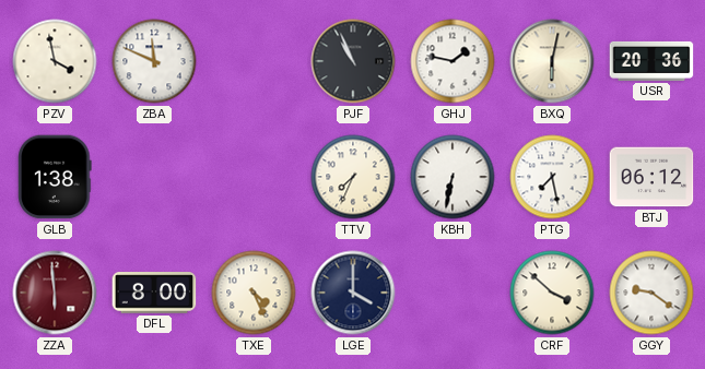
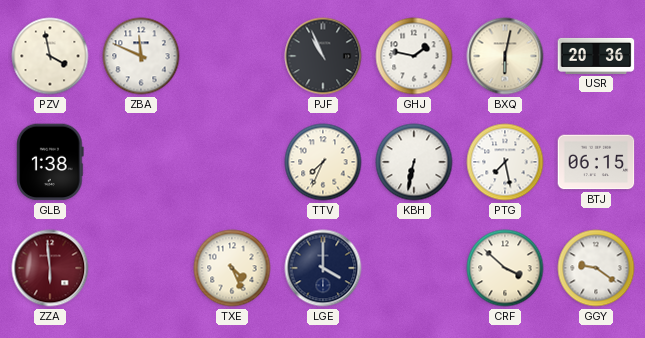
BTJ: 06:12 -> 06:15 (596, 162)
DFL: 8:00 -> none (154, 293)
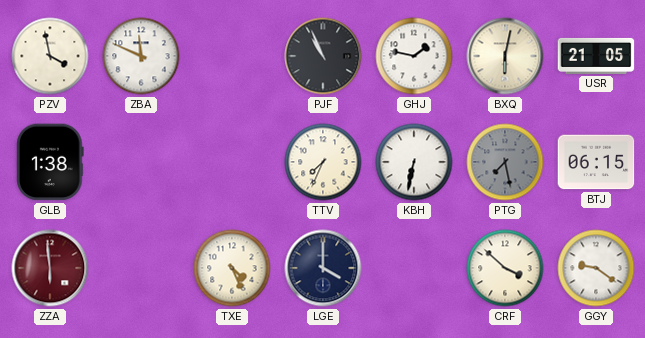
USR: 20:36 -> 21:05 (596, 56)
PTG dial: white -> grey (505, 162)
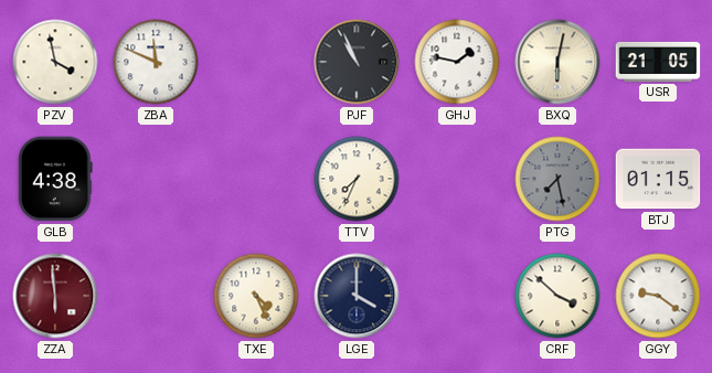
GLB: 1:38 -> 4:38 (56, 179)
KBH: 6:32 -> none (414, 162)
BTJ: 06:15 -> 01:15 (658, 179)
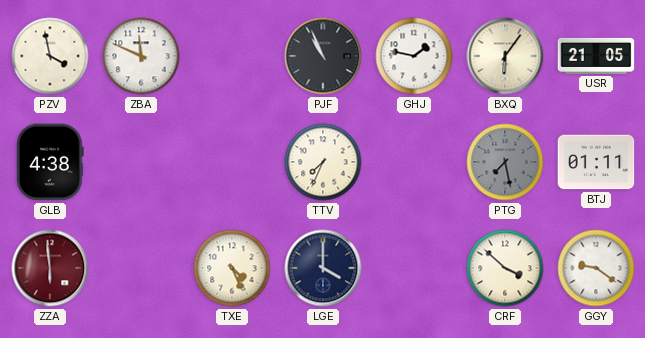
BXQ: 6:02 -> 6:06 (505, 56)
BTJ: 01:15 -> 01:11 (596, 162)
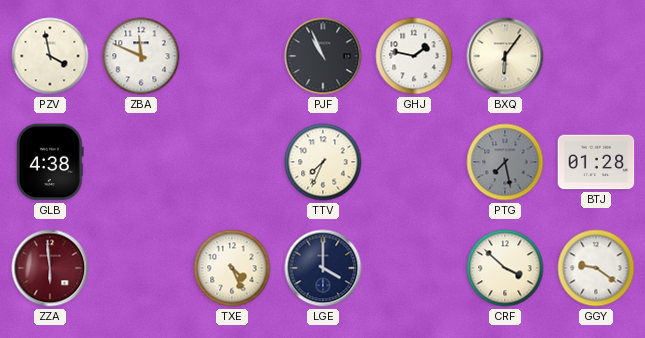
USR: 21:05 -> none (596, 56)
BTJ: 01:11 -> 01:28 (596, 162)
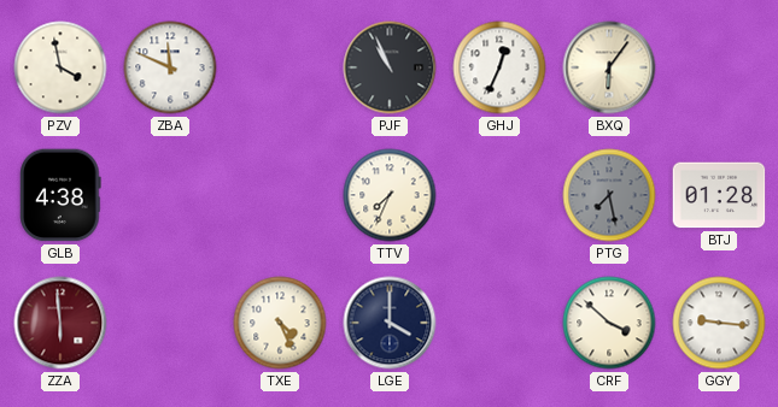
GHJ: 1:47 -> 12:34 (499, 67)
GGY: 9:21 -> 9:16 (719, 323)
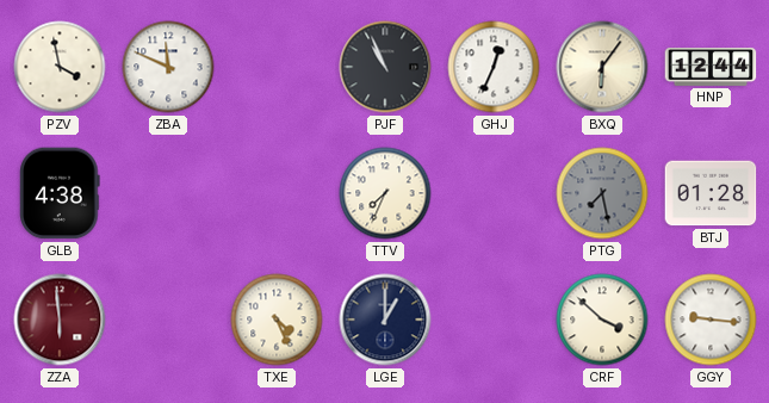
HNP: none -> 12:44 (711, 68)
LGE: 4:00 -> 1:00 (385, 320)
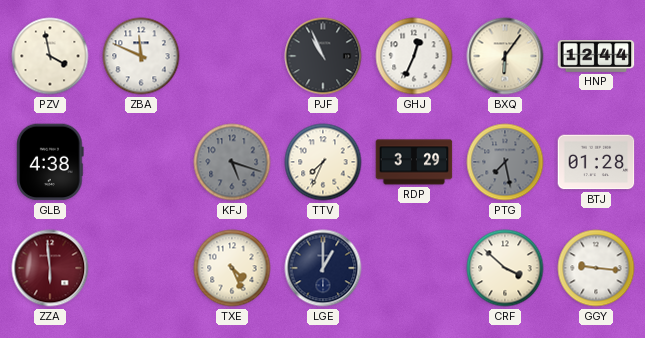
KFJ: none -> 5:18 (232, 162)
RDP: none -> 3:29 (414, 162)
